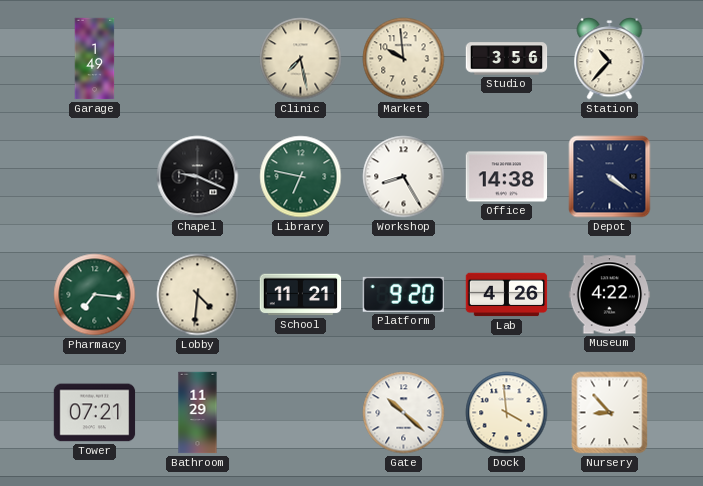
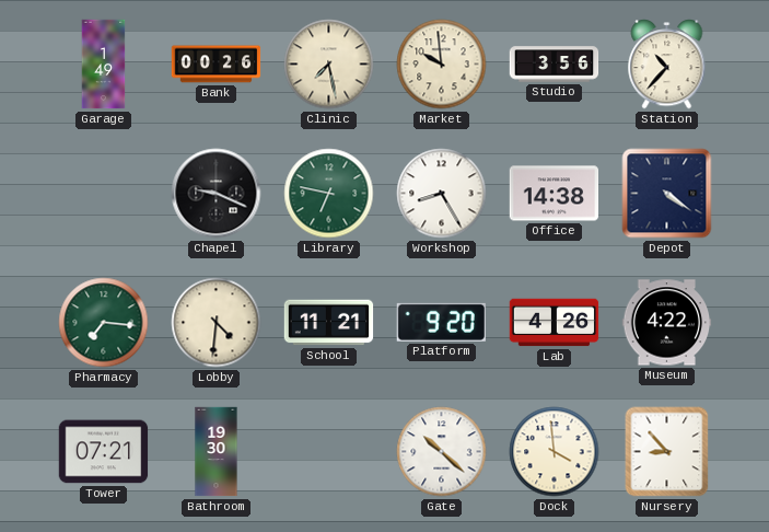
Bank: none -> 00:26 (217, 65)
Bathroom: 11:29 -> 19:30 (217, 452)
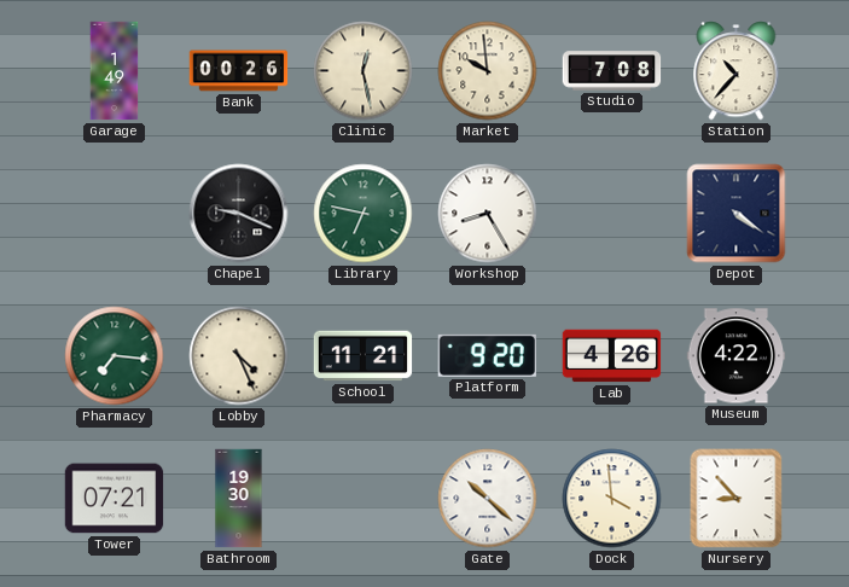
Clinic: 7:28 -> 12:28 (364, 71)
Studio: 3:56 -> 7:08 (612, 71)
Office: 14:38 -> none (555, 194)
Lobby: 4:31 -> 4:26 (239, 356)
